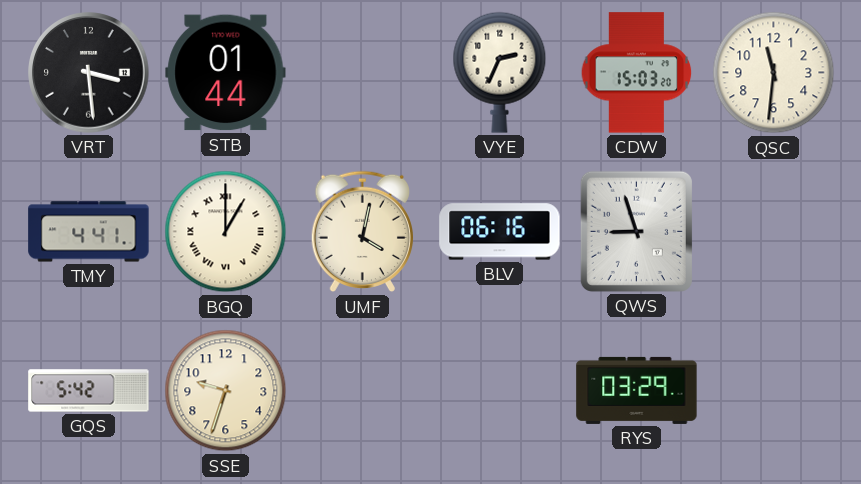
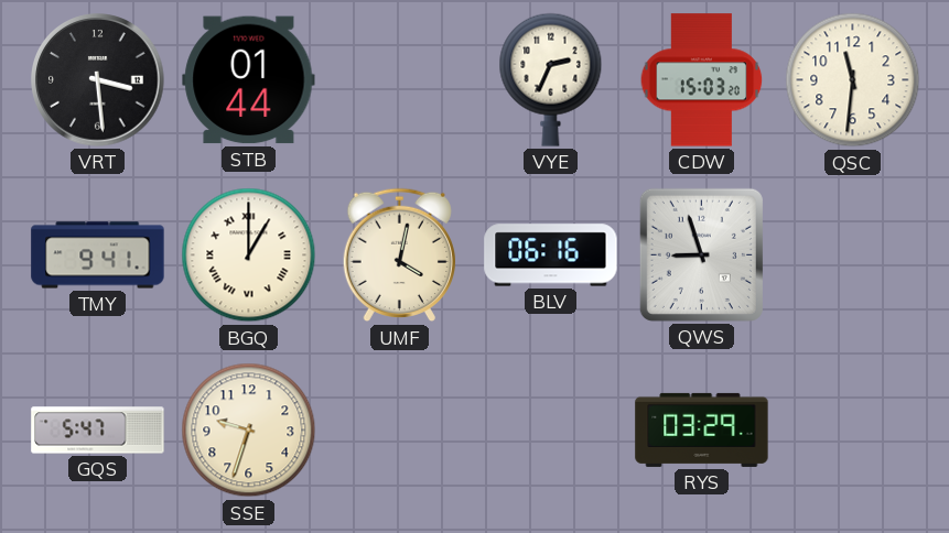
TMY: 4:41 -> 9:41 (98, 255)
GQS: 5:42 -> 5:47 (98, 431)
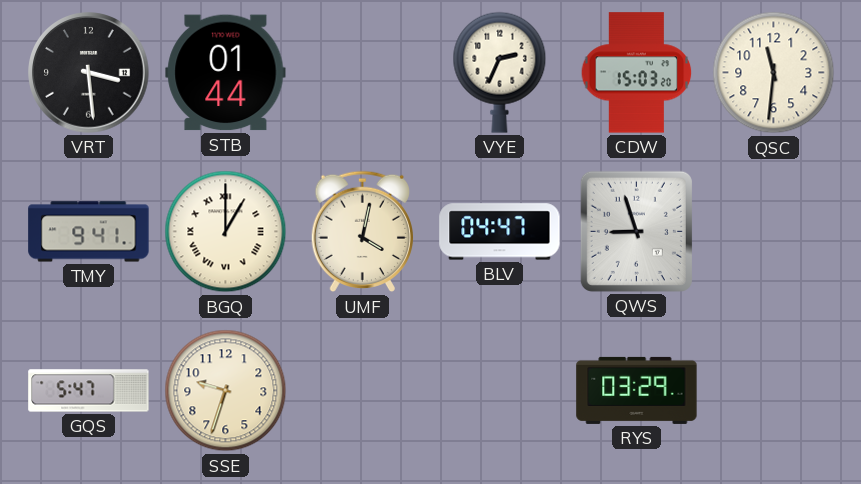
BLV: 06:16 -> 04:47 (500, 232)
